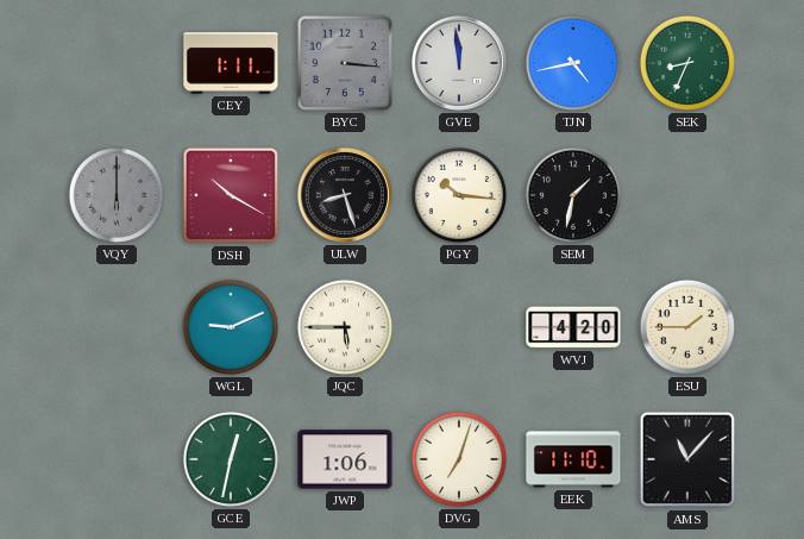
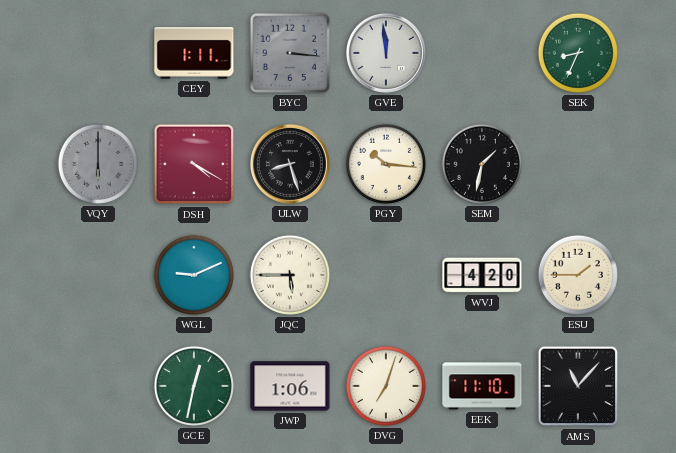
TJN: 4:43 -> none (573, 63)
DSH: 10:20 -> 4:20 (194, 164)
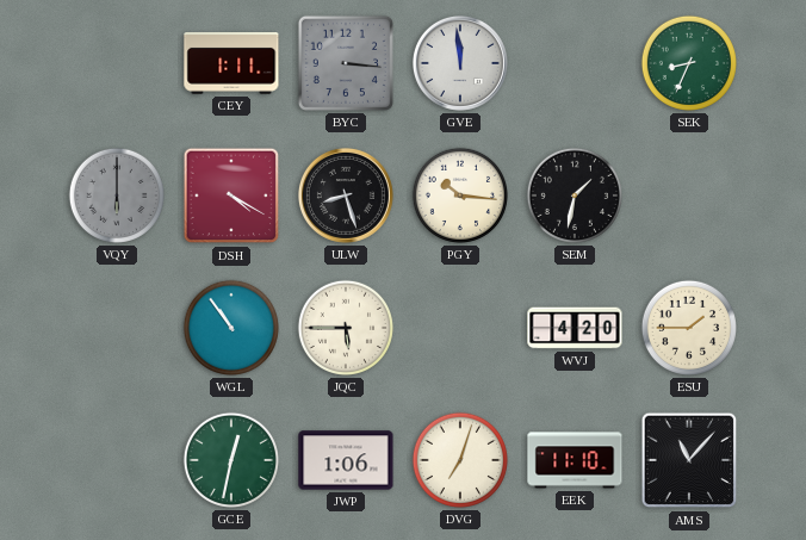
WGL: 9:11 -> 10:54 (231, 328)
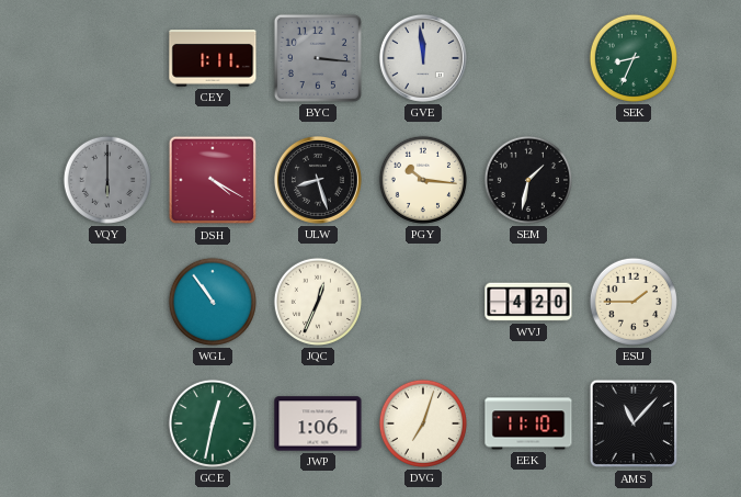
JQC: 5:45 -> 12:34 (318, 302)
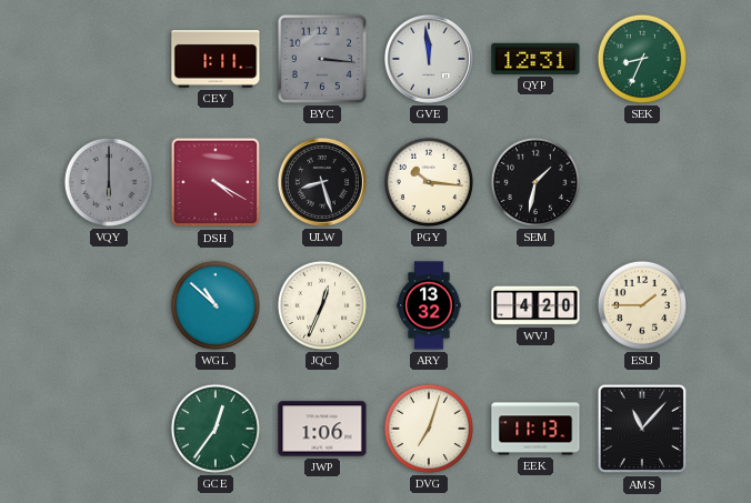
QYP: none -> 12:31 (535, 59)
WGL: 10:54 -> 10:52 (216, 305)
ARY: none -> 13:32 (429, 305)
GCE: 12:32 -> 12:36 (216, 429)
EEK: 11:10 -> 11:13 (535, 429)
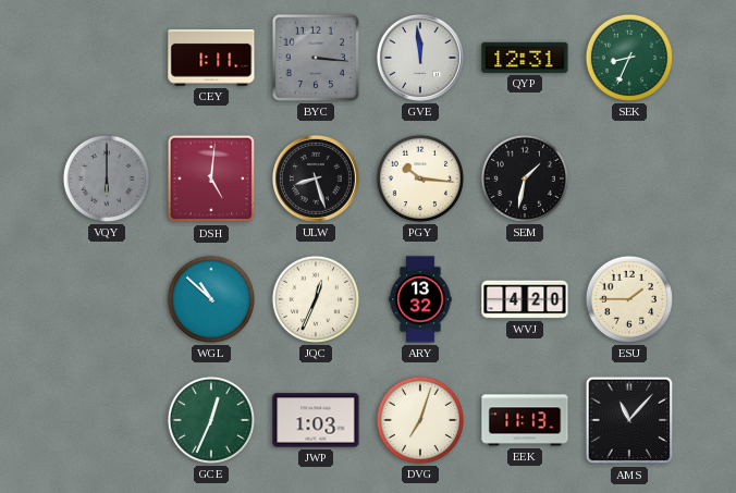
DSH: 4:20 -> 5:01 (211, 178)
GCE: 12:36 -> 12:34 (211, 420)
JWP: 1:06 -> 1:03 (316, 420)
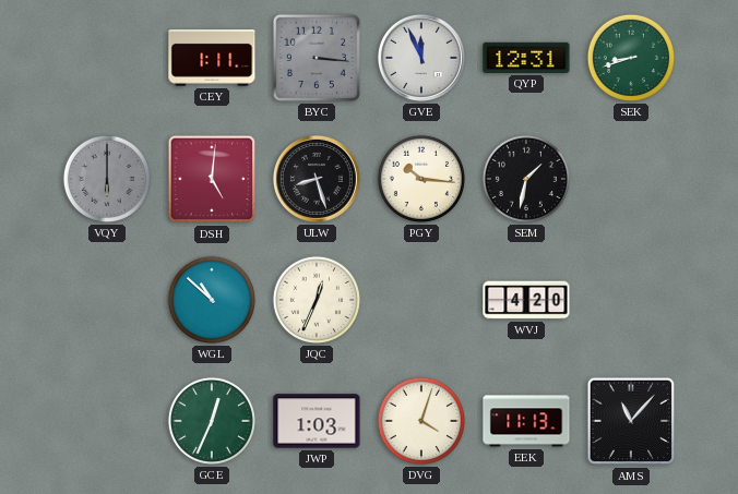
GVE: 11:59 -> 11:56 (421, 58)
SEK: 8:34 -> 8:42 (631, 58)
ARY: 13:32 -> none (420, 299)
ESU: 1:45 -> none (629, 299)
DVG: 7:03 -> 4:03 (421, 421)
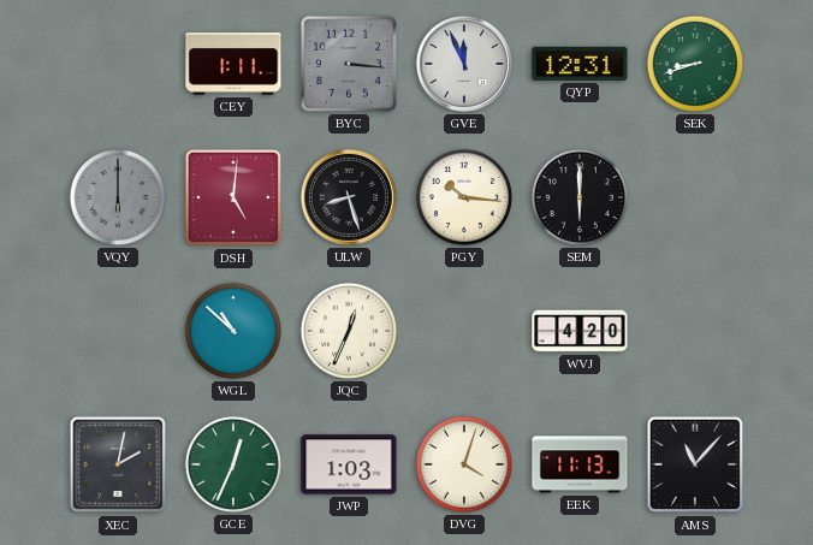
SEM: 1:32 -> 6:00 (580, 197)
XEC: none -> 2:02 (118, 464)
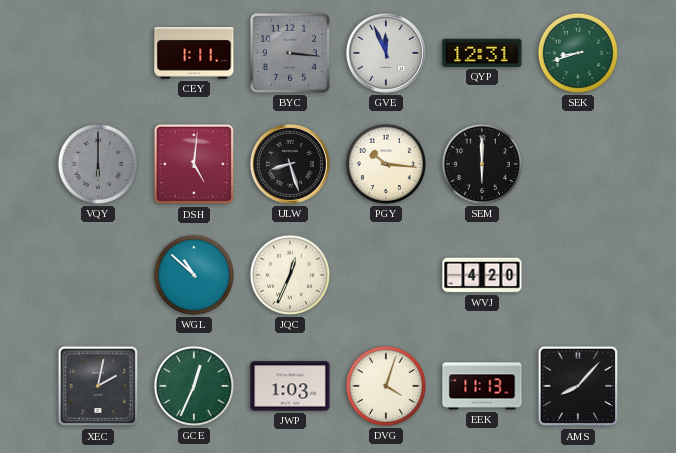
AMS: 11:07 -> 8:07 (578, 386)
